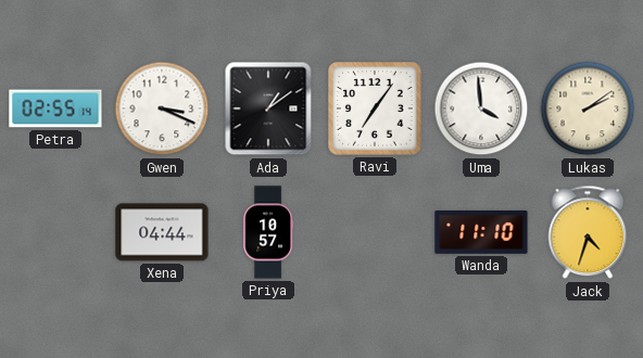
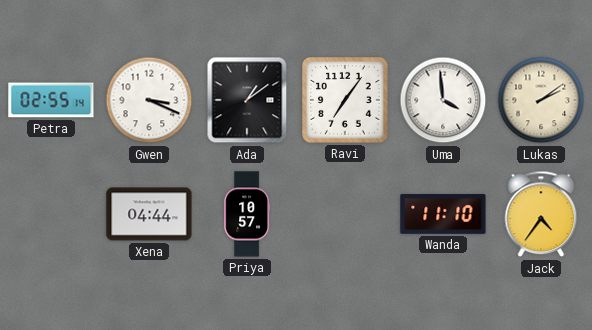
Jack: 4:33 -> 4:36 (541, 214)
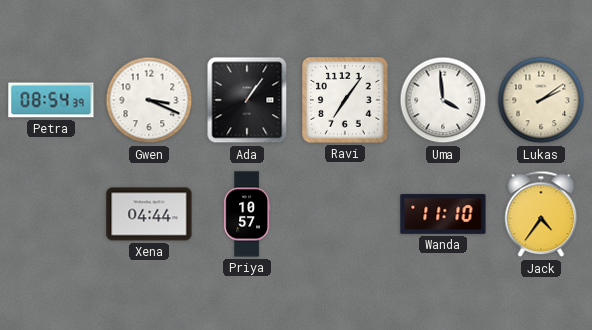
Petra: 02:55 -> 08:54 (51, 100)
Ada: 1:09 -> 1:06 (247, 100)
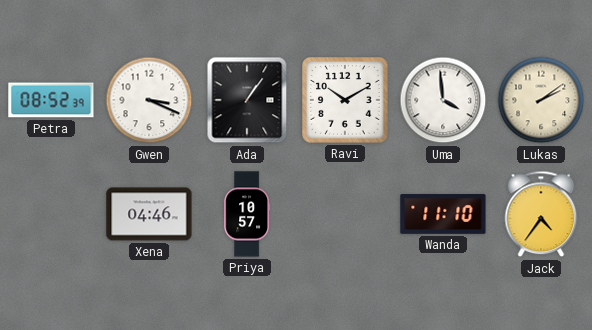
Petra: 08:54 -> 08:52 (51, 100)
Ravi: 7:06 -> 10:10 (345, 100)
Xena: 04:44 -> 04:46 (149, 214)
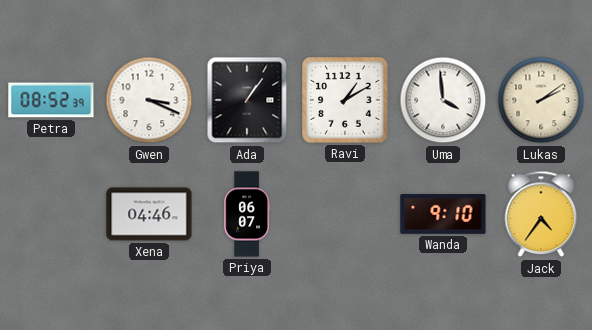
Ravi: 10:10 -> 1:10 (345, 100)
Priya: 10:57 -> 06:07 (247, 214)
Wanda: 11:10 -> 9:10 (443, 214)
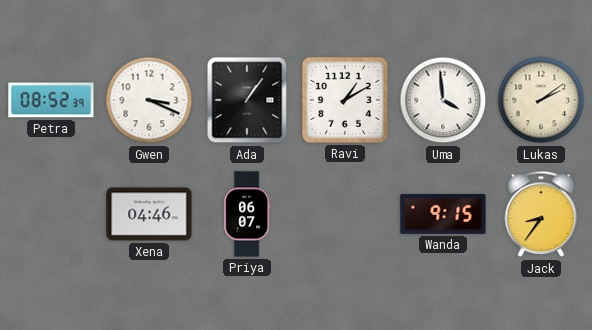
Wanda: 9:10 -> 9:15 (443, 214)
Jack: 4:36 -> 8:36 (541, 214)
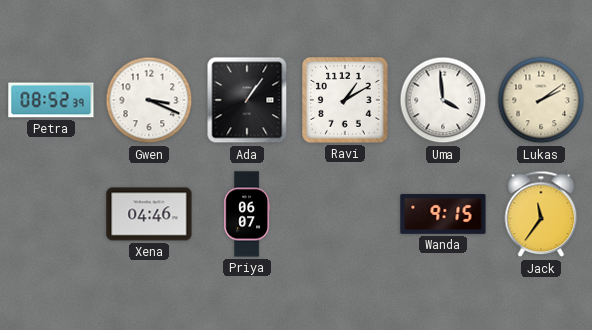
Jack: 8:36 -> 11:36 (541, 214)
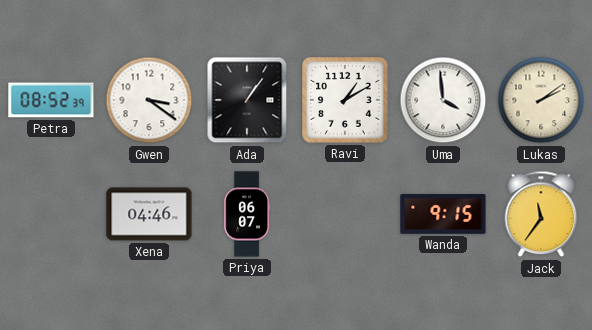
Gwen: 3:19 -> 3:21 (149, 100)
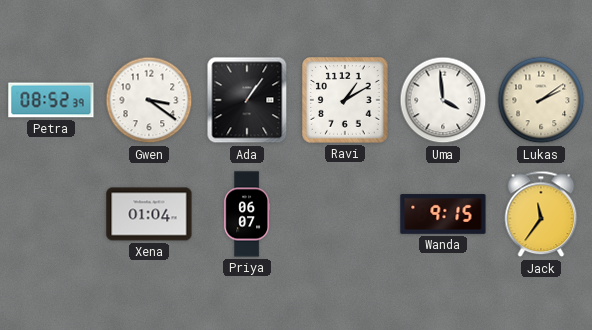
Xena: 04:46 -> 01:04 (149, 214)
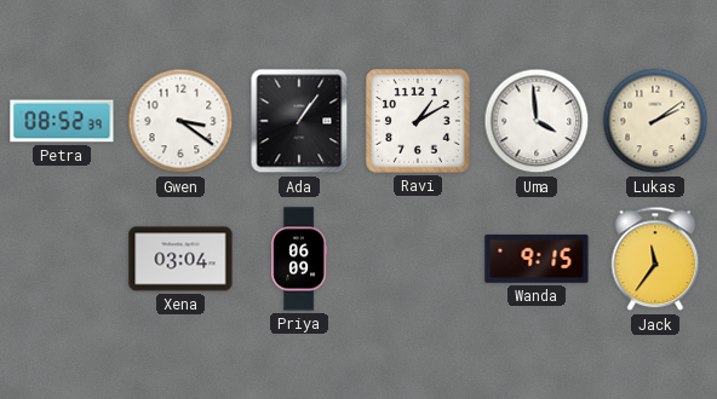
Xena: 01:04 -> 03:04 (180, 259)
Priya: 06:07 -> 06:09 (299, 259)
